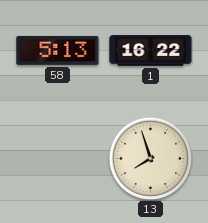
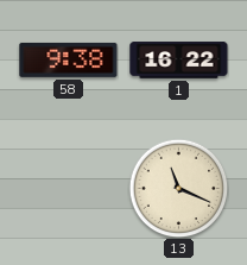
58: 5:13 -> 9:38 (69, 59)
13: 7:57 -> 11:19 (178, 188)
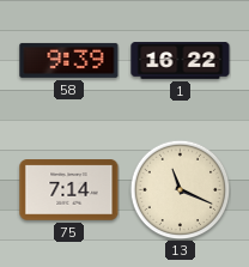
58: 9:38 -> 9:39 (69, 60)
75: none -> 7:14 (69, 190)
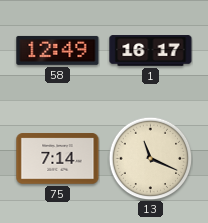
58: 9:39 -> 12:49 (58, 50)
1: 16:22 -> 16:17 (151, 51)
